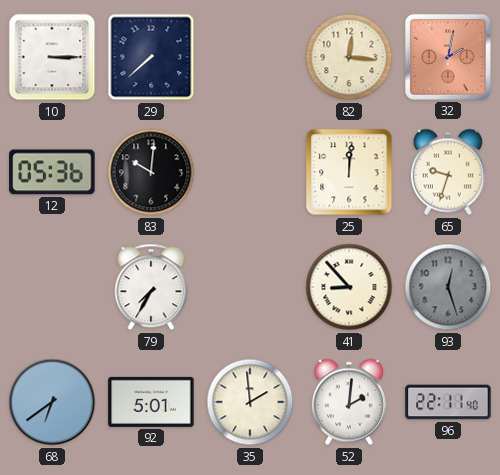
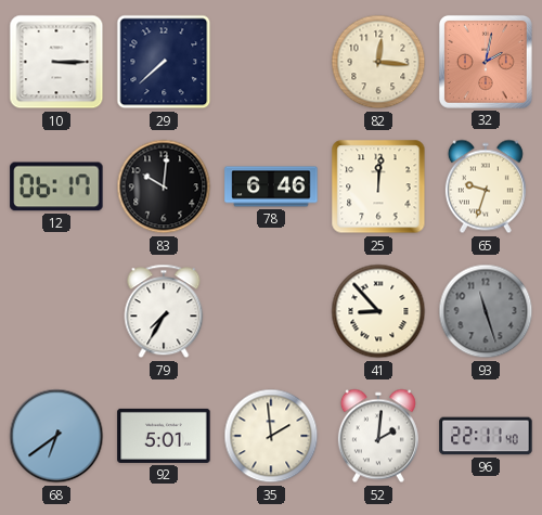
12: 05:36 -> 06:17 (56, 186)
78: none -> 6:46 (271, 186)
93: 12:27 -> 11:27 (486, 311)
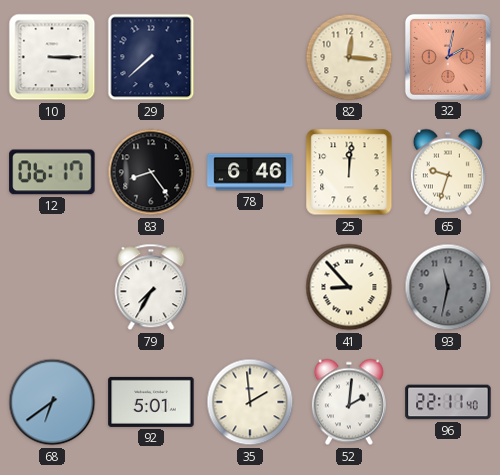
83: 10:01 -> 8:24 (151, 172)
93: 11:27 -> 11:32 (448, 287)
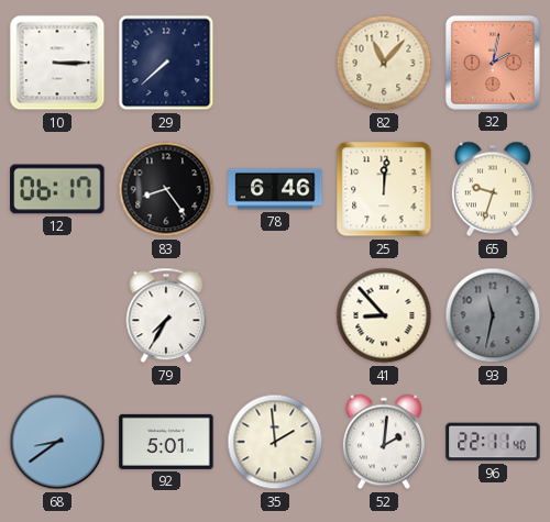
82: 12:16 -> 11:07 (384, 63)
68: 6:39 -> 8:39 (57, 442)
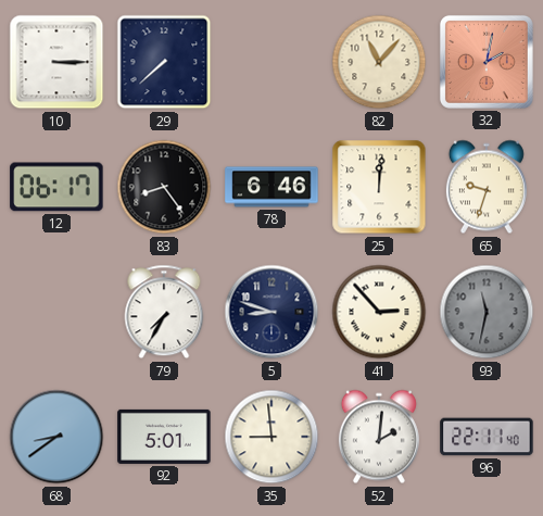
5: none -> 8:48 (271, 312)
41: 8:53 -> 2:53 (379, 312)
35: 1:59 -> 8:59 (271, 437)
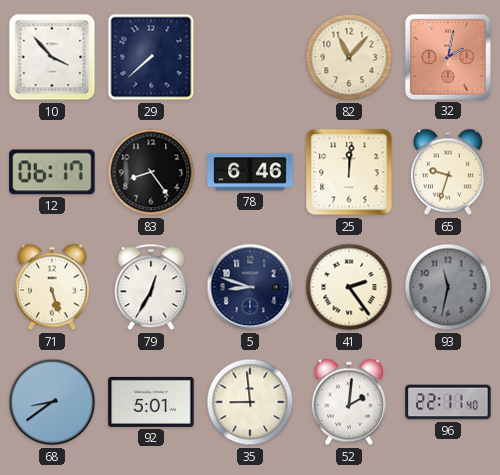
10: 3:15 -> 3:53 (52, 57)
71: none -> 5:27 (52, 287)
79: 7:35 -> 12:35 (151, 287)
41: 2:53 -> 2:24 (349, 287)
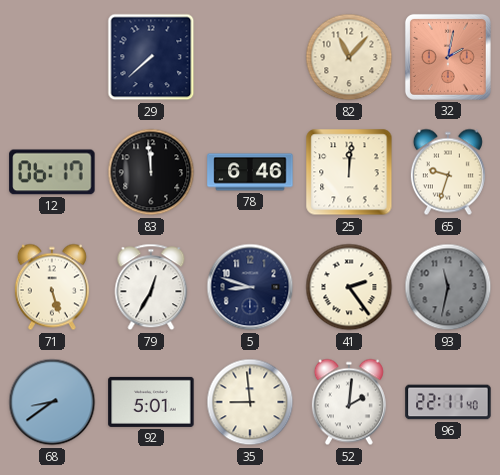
10: 3:53 -> none (52, 57)
83: 8:24 -> 11:59 (151, 172)
